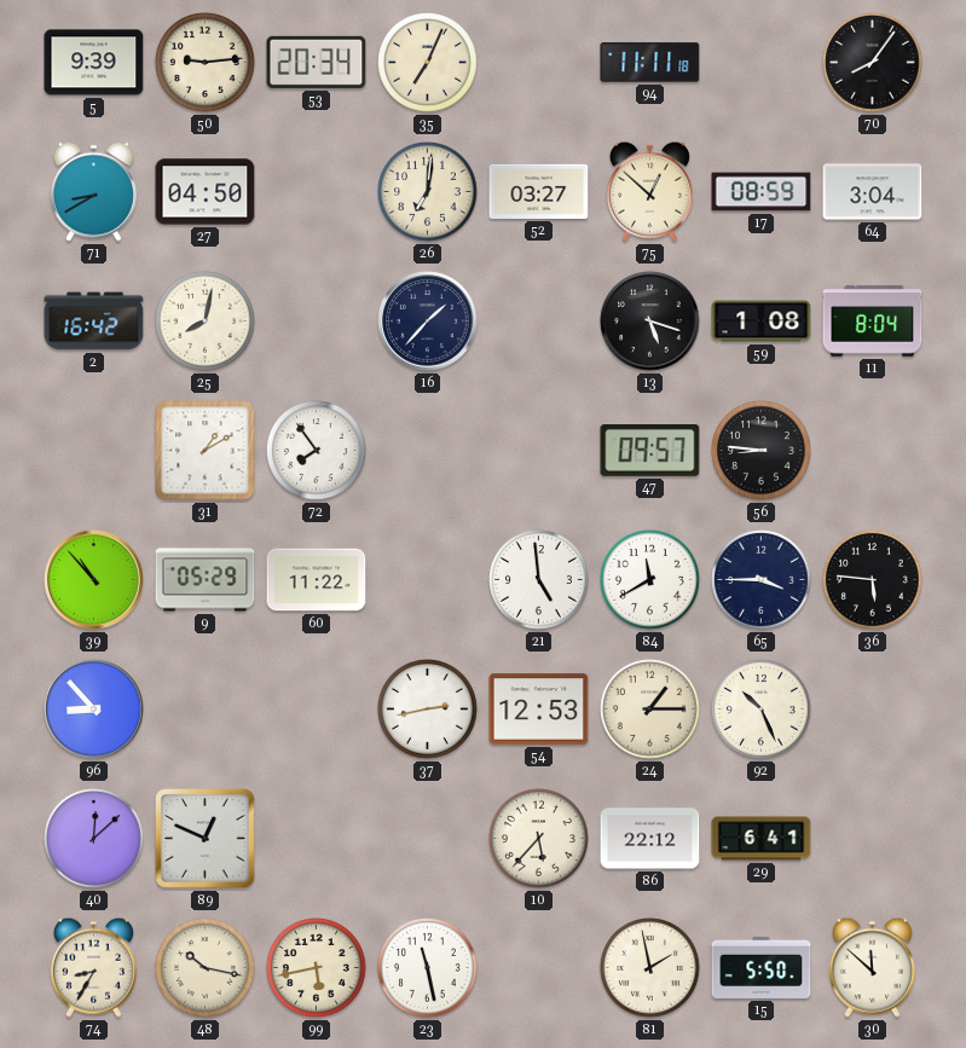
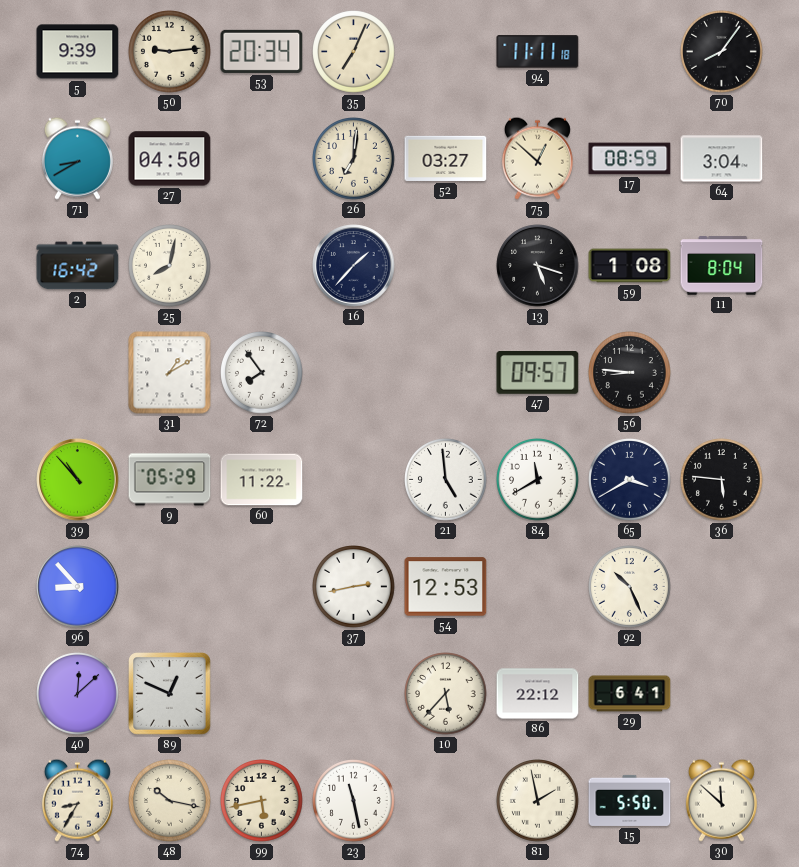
65: 3:45 -> 3:40 (630, 480)
24: 1:15 -> none (650, 710)
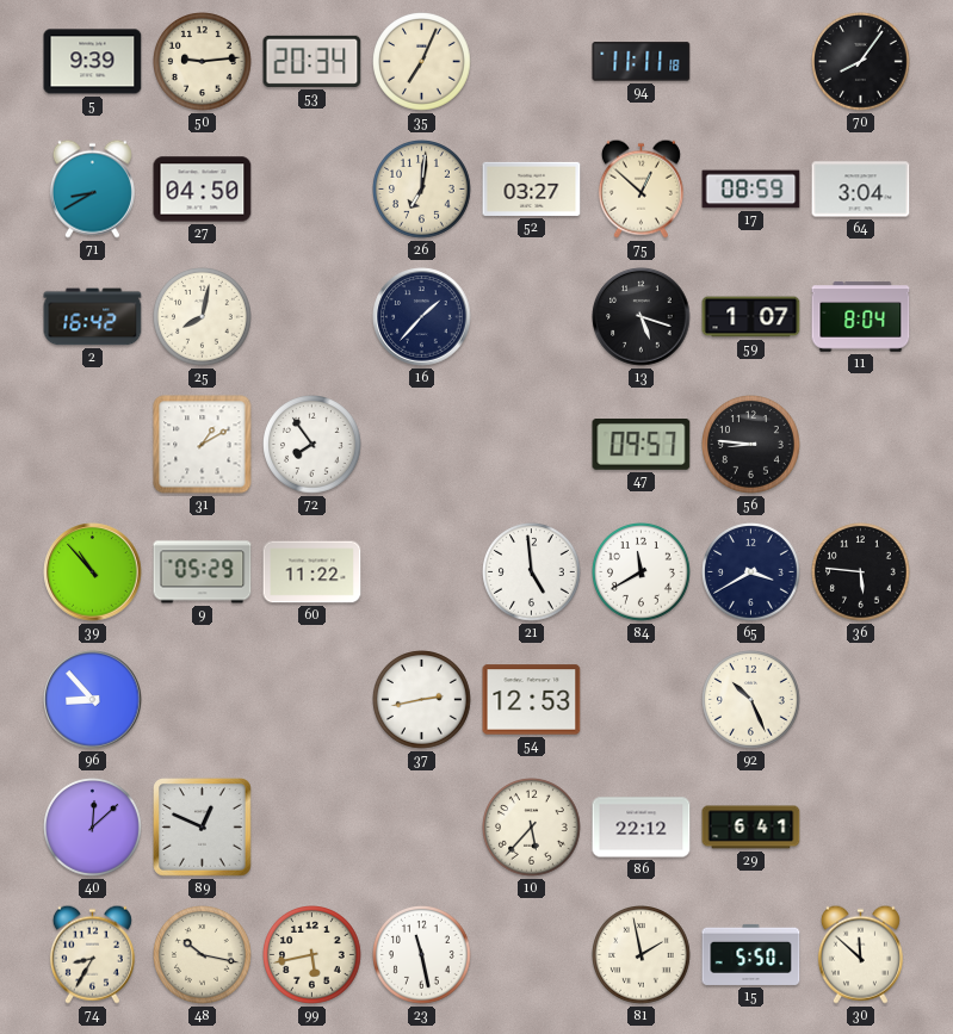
59: 1:08 -> 1:07 (751, 317)
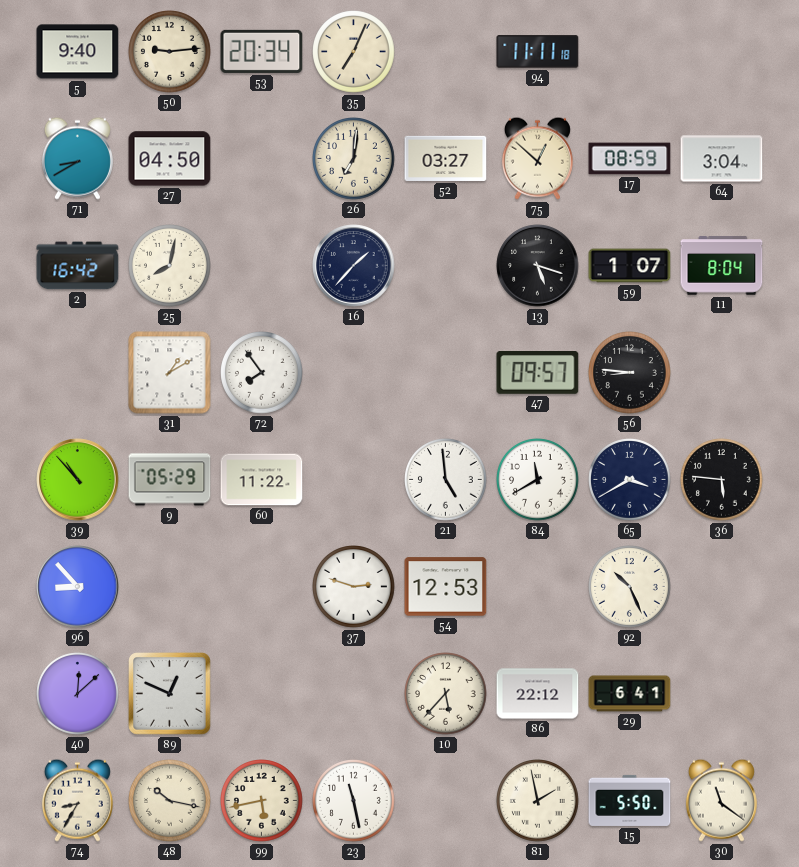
5: 9:39 -> 9:40 (78, 52)
70: 8:06 -> none (861, 62)
37: 2:43 -> 2:48 (354, 587)
30: 11:52 -> 11:21 (721, 800)
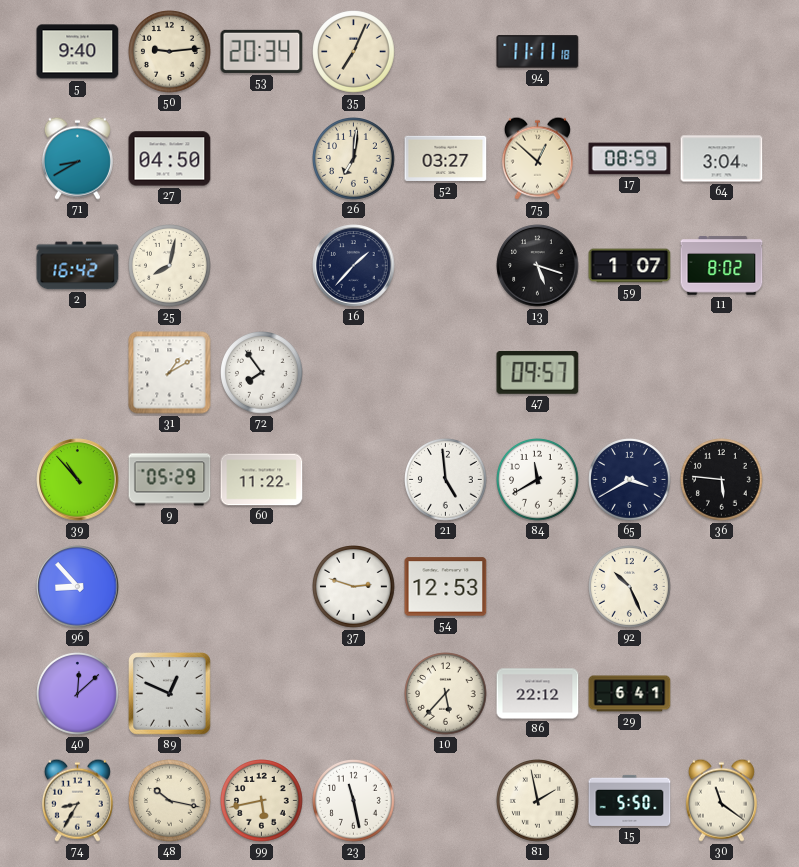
11: 8:04 -> 8:02 (722, 266)
56: 8:46 -> none (630, 373)
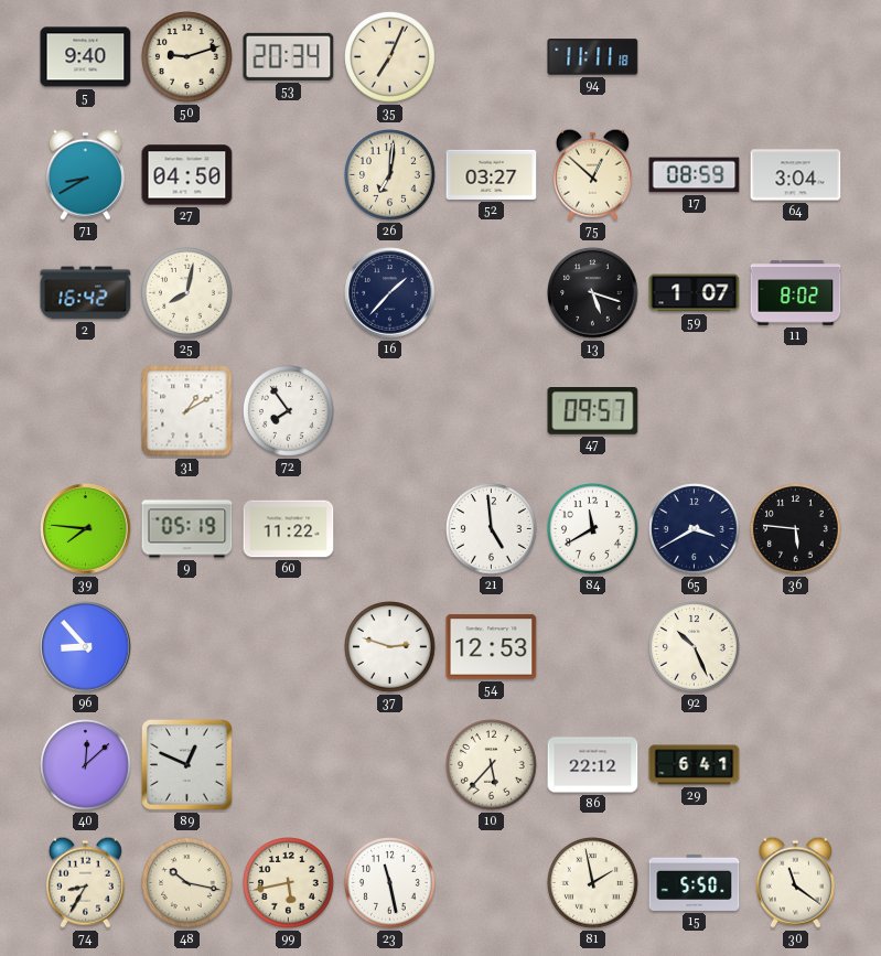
50: 9:14 -> 9:12 (187, 57)
39: 10:53 -> 7:46 (86, 529)
9: 05:29 -> 05:19 (187, 529)
